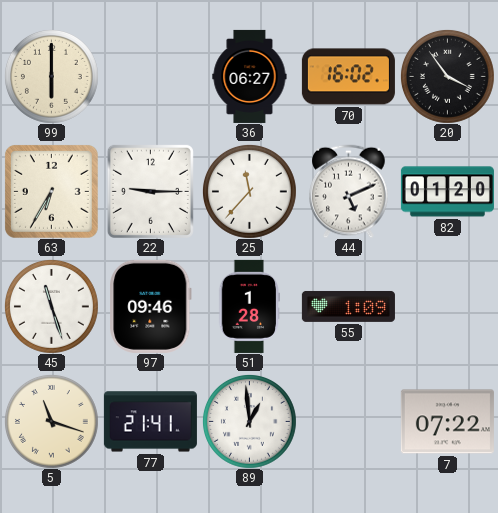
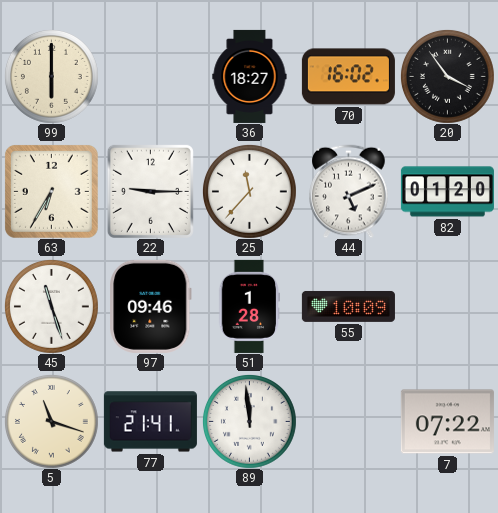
36: 06:27 -> 18:27 (250, 76)
55: 1:09 -> 10:09 (348, 306)
89: 12:59 -> 11:59 (249, 421)
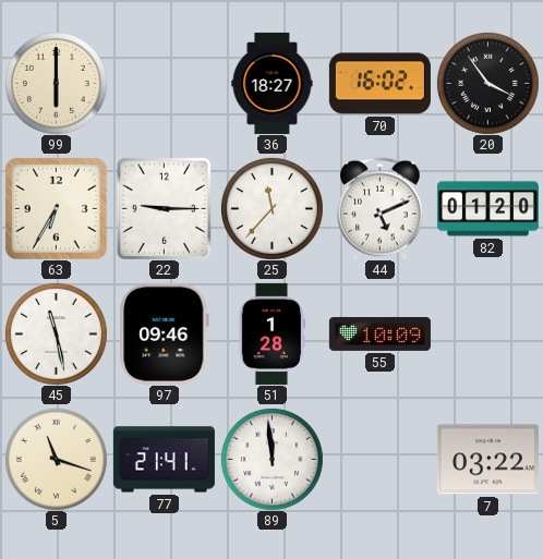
45: 11:27 -> 11:28 (56, 333)
7: 07:22 -> 03:22 (487, 460)
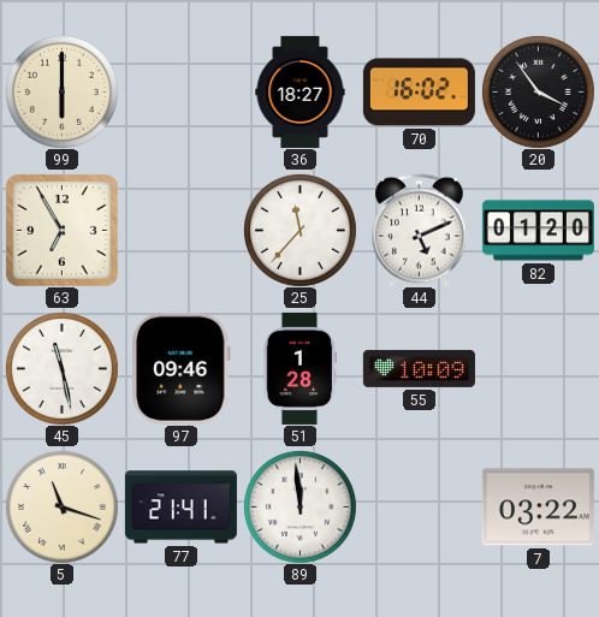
63: 6:35 -> 6:55 (61, 230)
22: 9:15 -> none (164, 208)
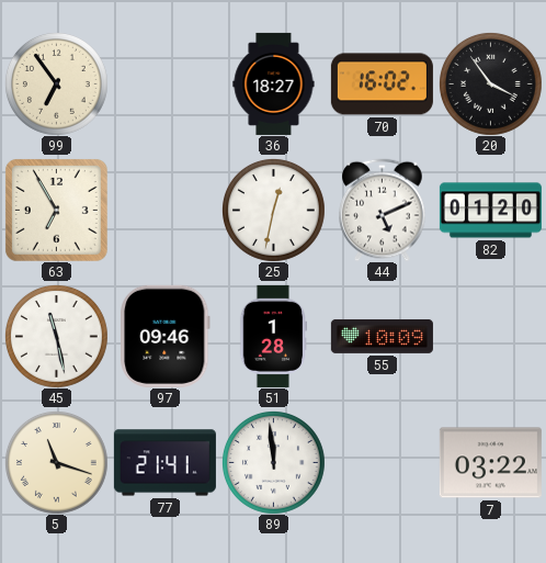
99: 6:00 -> 6:54 (56, 83)
25: 11:37 -> 12:32 (273, 210)
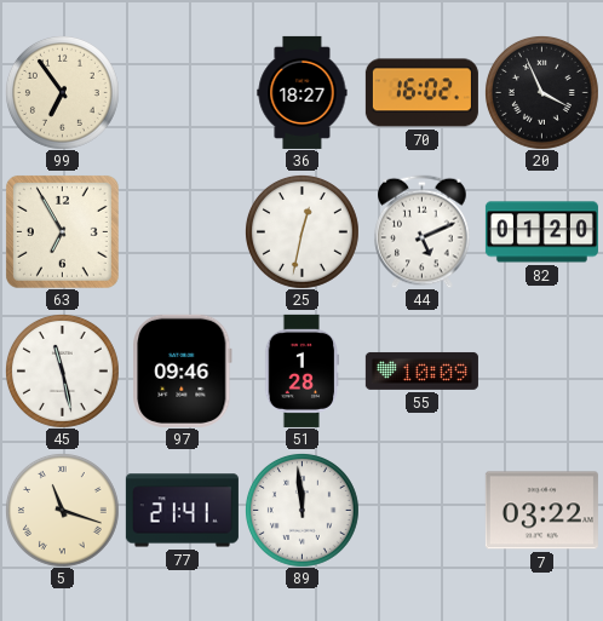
20: 3:54 -> 3:56 (541, 92)
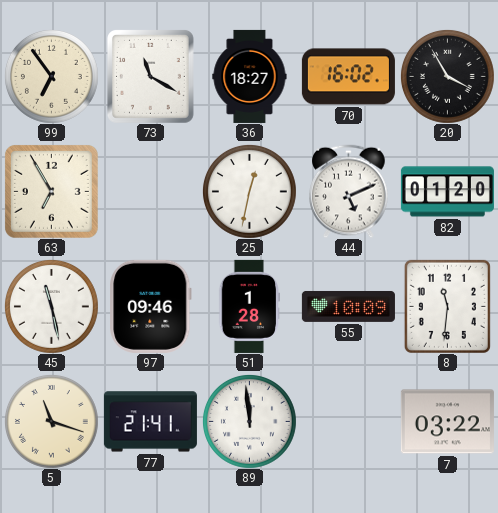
73: none -> 11:20 (150, 76)
20: 3:56 -> 3:55 (447, 76)
8: none -> 11:31 (447, 306)
